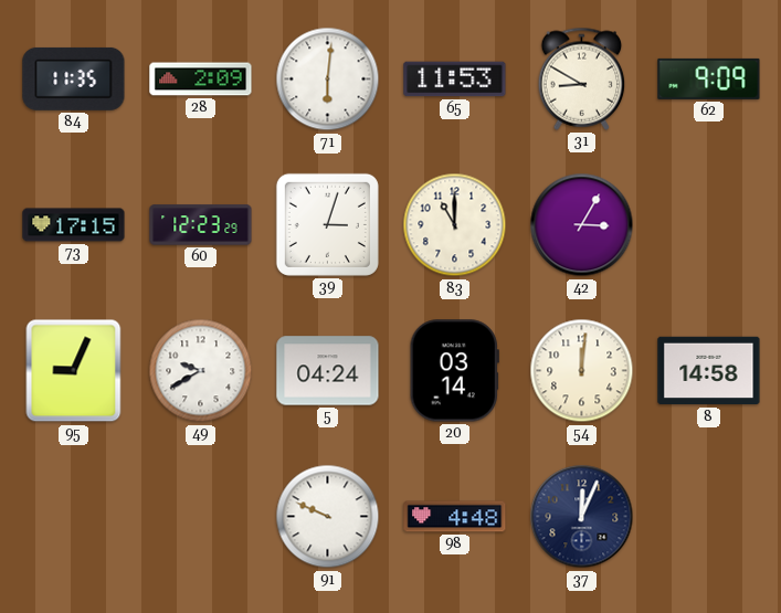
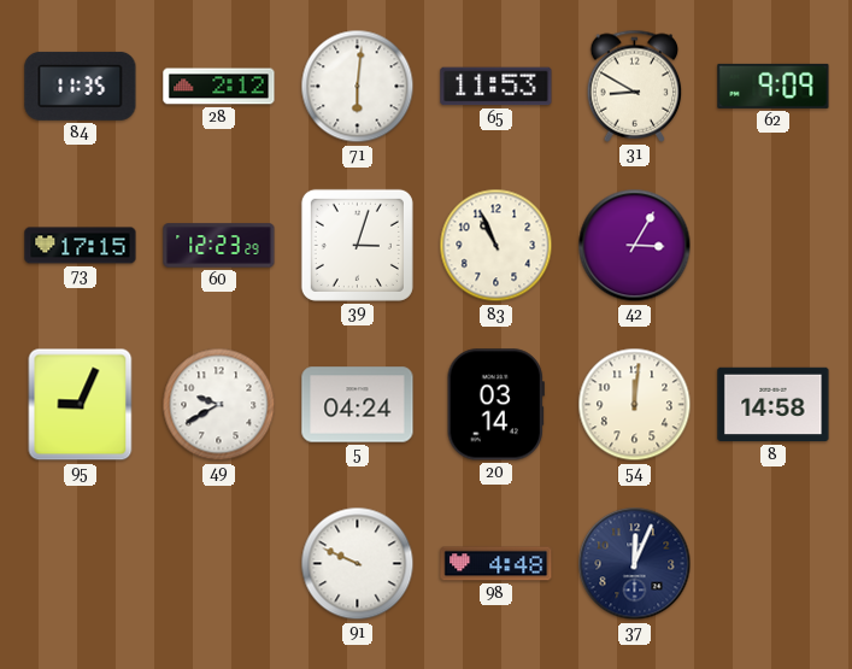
28: 2:09 -> 2:12 (219, 87)
83: 11:00 -> 10:56 (496, 246)
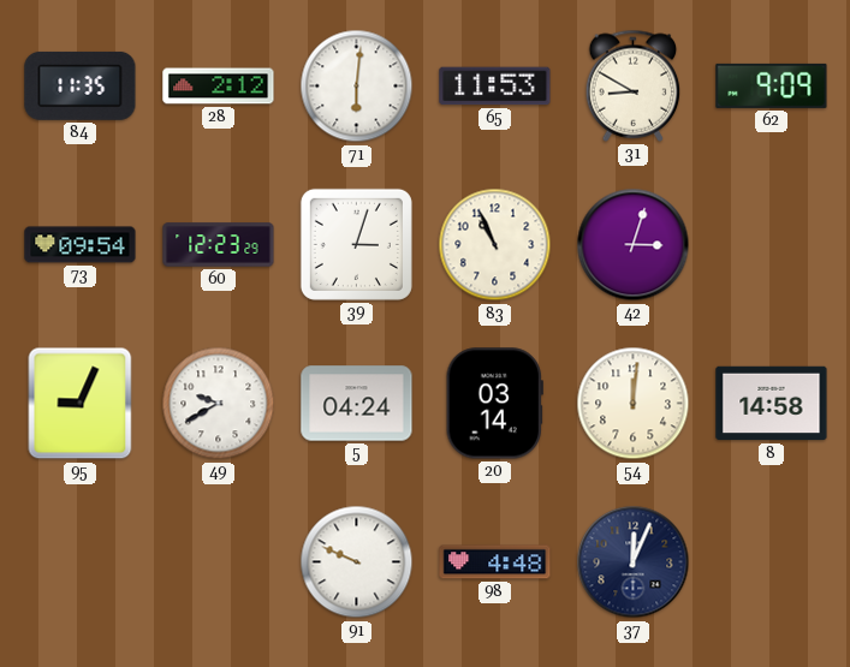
73: 17:15 -> 09:54 (81, 245)
42: 3:05 -> 3:03 (634, 245)
